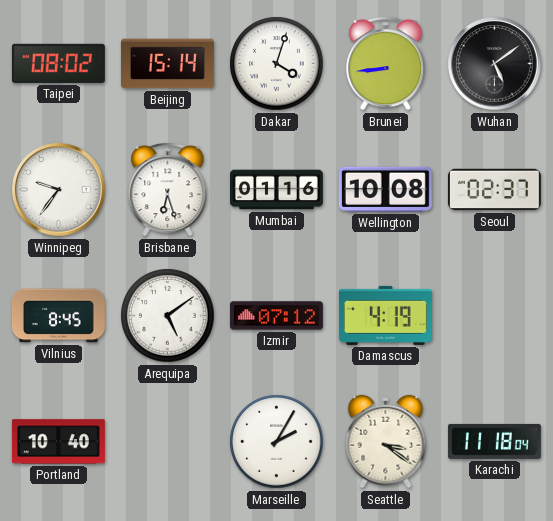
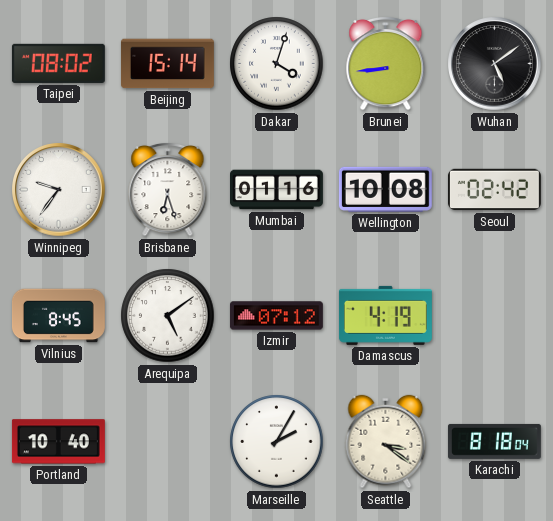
Seoul: 02:37 -> 02:42 (494, 190)
Karachi: 11:18 -> 8:18 (494, 441)
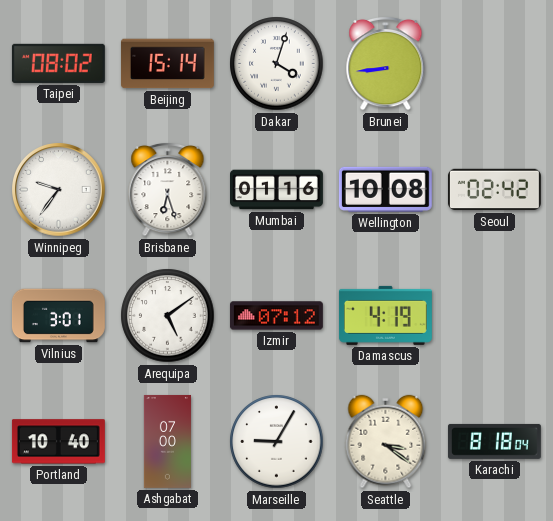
Wuhan: 5:09 -> none (495, 64)
Vilnius: 8:45 -> 3:01 (59, 316)
Ashgabat: none -> 07:00 (167, 442)
Marseille: 2:05 -> 9:05 (277, 442)
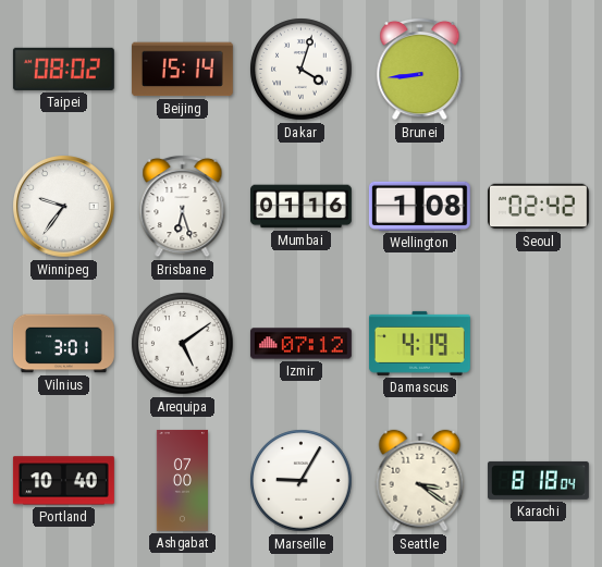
Wellington: 10:08 -> 1:08 (419, 206)
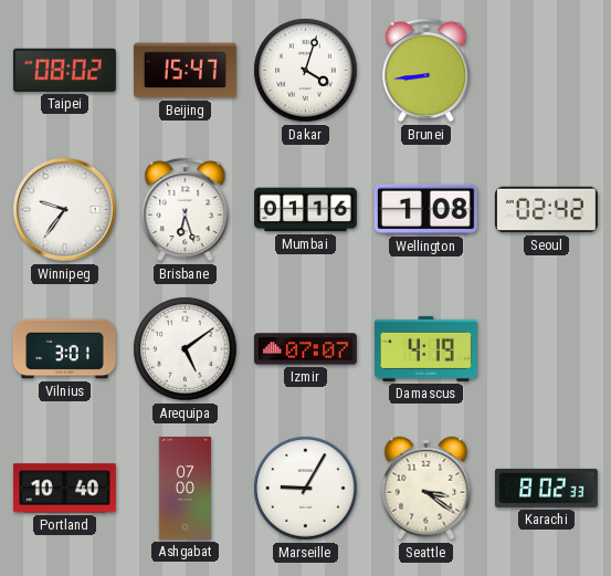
Beijing: 15:14 -> 15:47 (185, 71)
Izmir: 07:12 -> 07:07 (305, 349)
Karachi: 8:18 -> 8:02 (546, 488)
